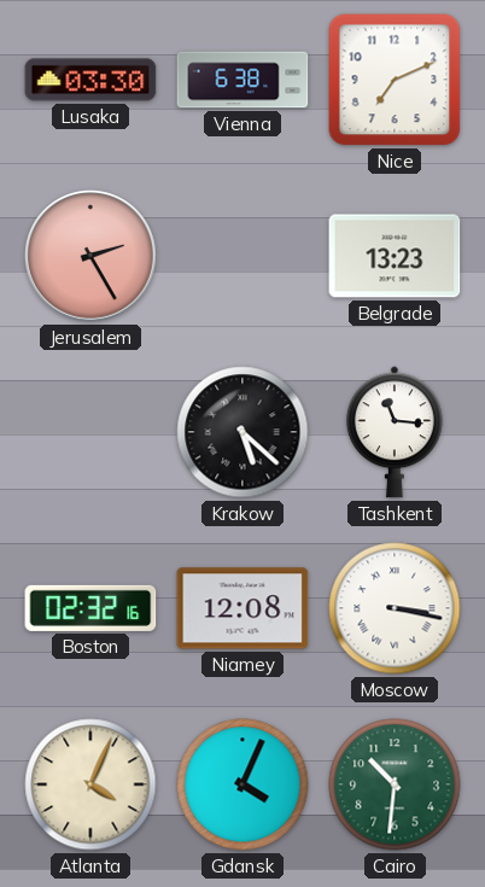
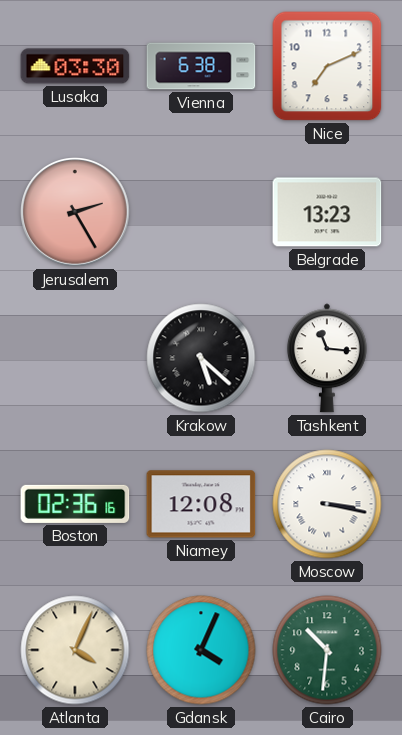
Boston: 02:32 -> 02:36 (75, 504)
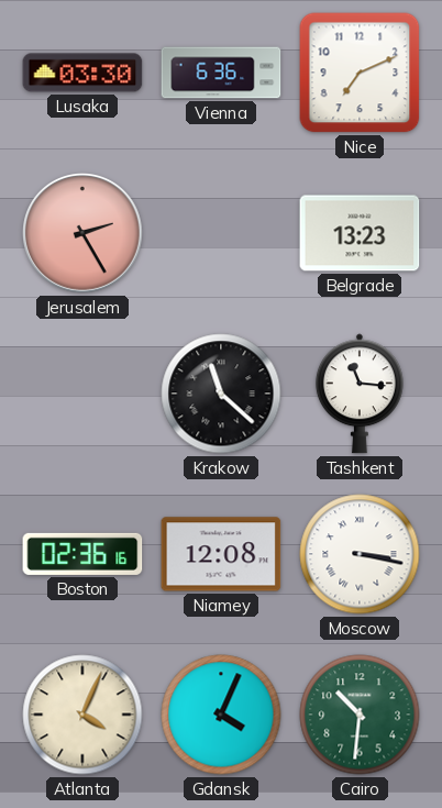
Vienna: 6:38 -> 6:36 (221, 73)
Krakow: 5:22 -> 11:22 (221, 394)
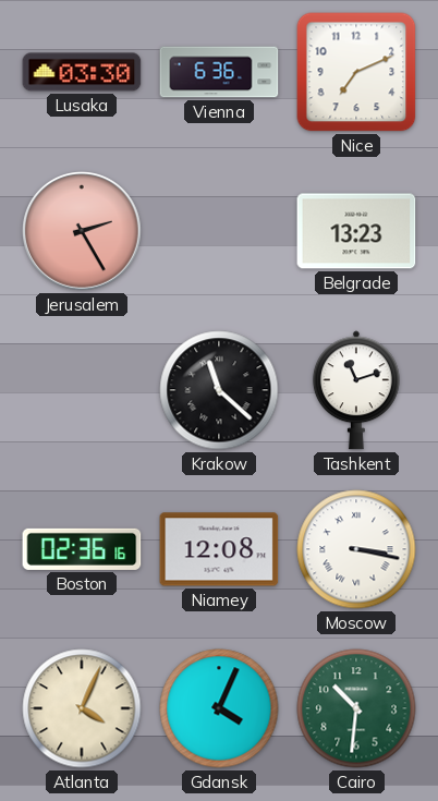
Tashkent: 11:16 -> 11:12 (356, 390)
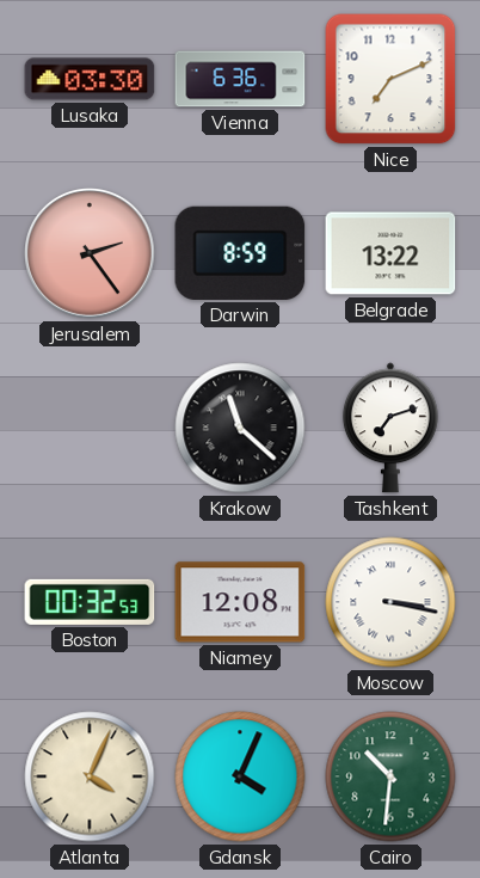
Jerusalem: 2:25 -> 2:24 (91, 254)
Darwin: none -> 8:59 (240, 253)
Belgrade: 13:23 -> 13:22 (390, 253)
Tashkent: 11:12 -> 7:12 (390, 428)
Boston: 02:36 -> 00:32 (90, 602)
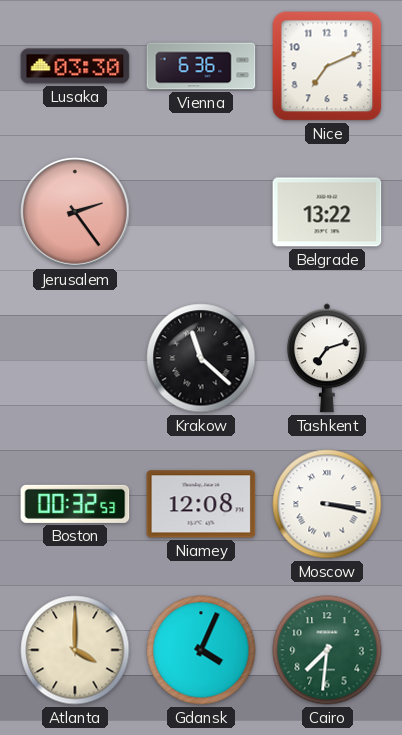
Darwin: 8:59 -> none (240, 253)
Atlanta: 4:04 -> 4:00 (75, 650)
Cairo: 10:31 -> 7:31 (327, 650)
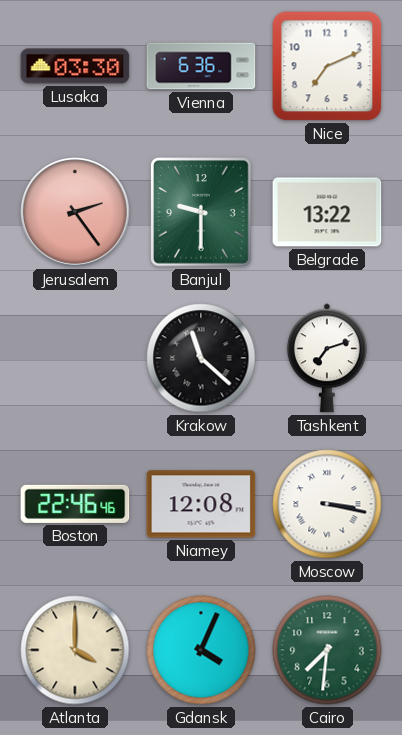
Banjul: none -> 9:30 (201, 212)
Boston: 00:32 -> 22:46 (75, 504)
